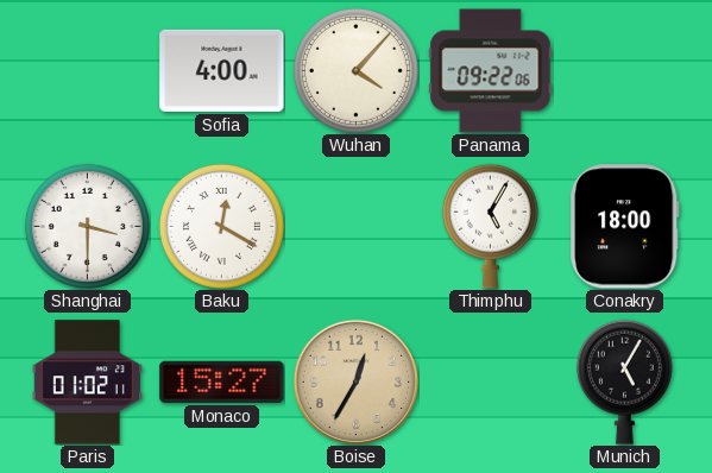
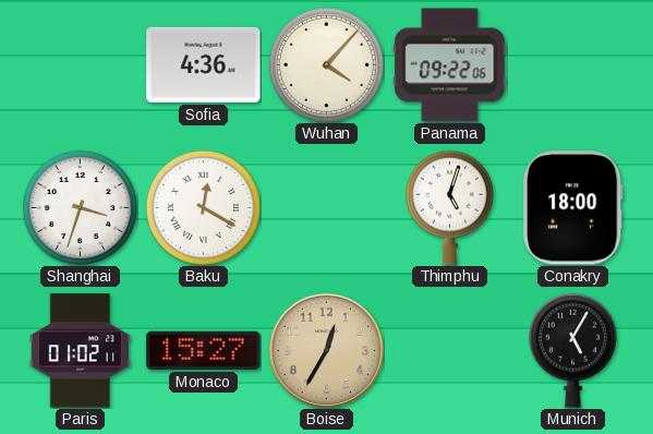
Sofia: 4:00 -> 4:36 (204, 64)
Shanghai: 3:30 -> 3:33 (80, 207)
Thimphu: 5:05 -> 5:03 (449, 207)
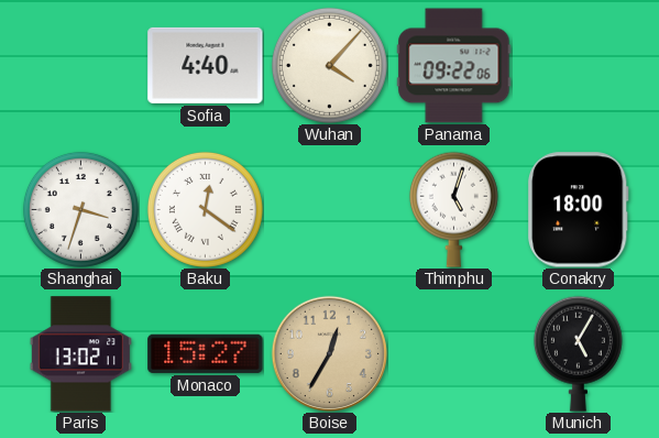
Sofia: 4:36 -> 4:40 (206, 65)
Baku: 12:20 -> 12:21 (205, 209)
Paris: 01:02 -> 13:02 (80, 354)
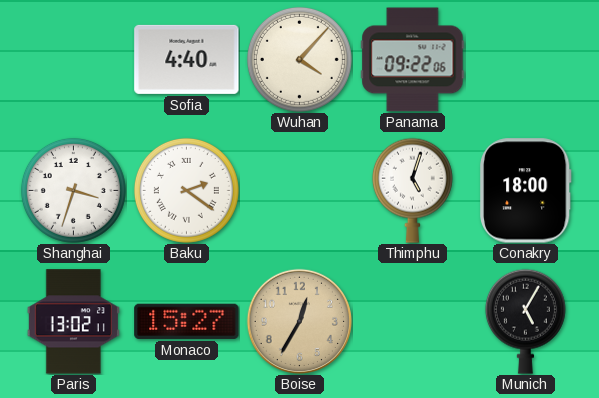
Baku: 12:21 -> 2:21 (186, 190)
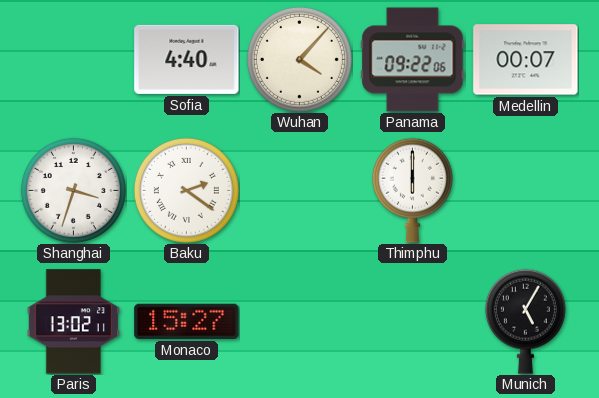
Medellin: none -> 00:07 (526, 60)
Thimphu: 5:03 -> 6:00 (412, 190)
Conakry: 18:00 -> none (526, 191)
Boise: 12:35 -> none (299, 321)
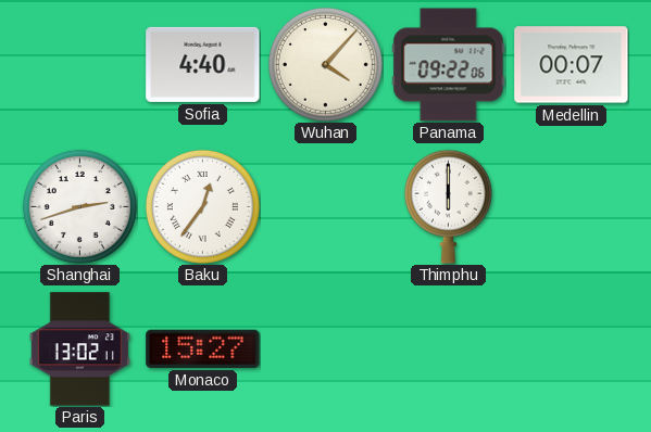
Shanghai: 3:33 -> 2:42 (79, 206)
Baku: 2:21 -> 12:36 (202, 206)
Munich: 5:05 -> none (525, 321)
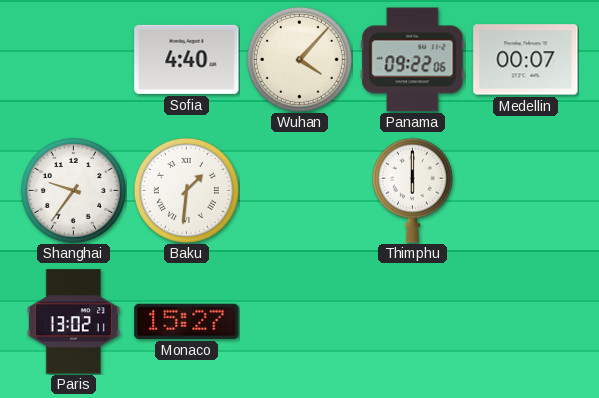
Shanghai: 2:42 -> 9:36 (73, 190)
Baku: 12:36 -> 1:31 (186, 190)
